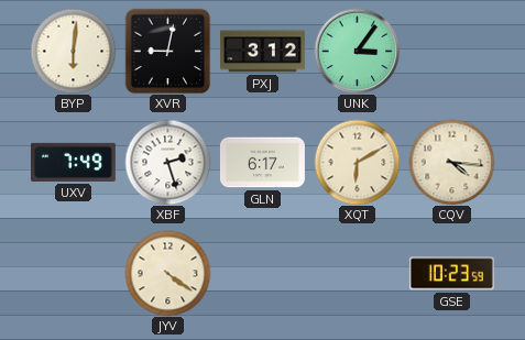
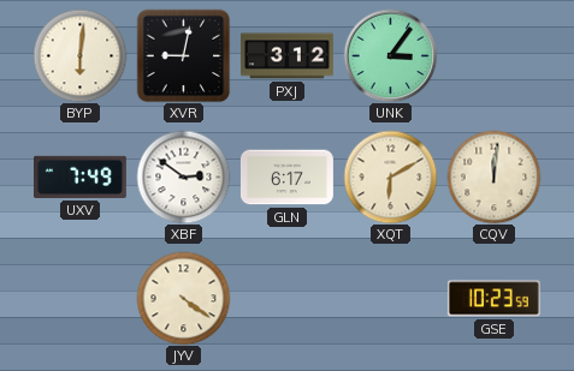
XBF: 2:27 -> 2:51 (183, 176)
CQV: 4:16 -> 12:01 (493, 176)
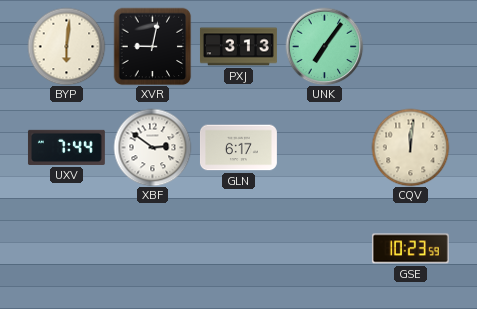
PXJ: 3:12 -> 3:13 (238, 47)
UNK: 3:06 -> 7:06 (324, 46)
UXV: 7:49 -> 7:44 (66, 147)
XQT: 6:10 -> none (390, 176)
JYV: 4:21 -> none (183, 298)
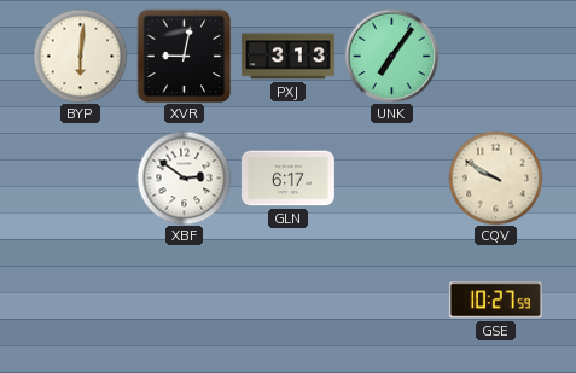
UXV: 7:44 -> none (66, 147)
CQV: 12:01 -> 9:50 (495, 177)
GSE: 10:23 -> 10:27 (495, 301)
